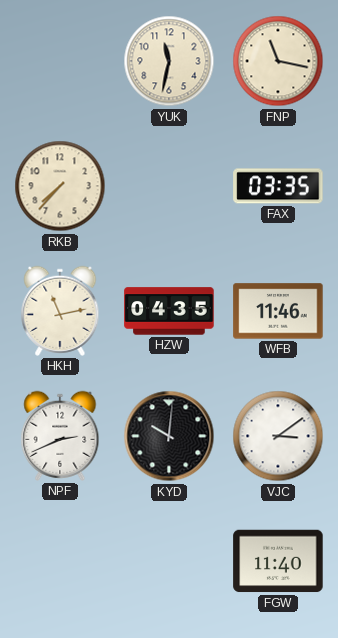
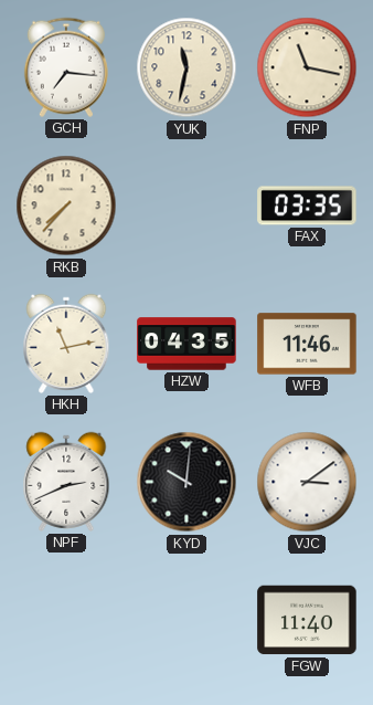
GCH: none -> 7:16 (66, 67)
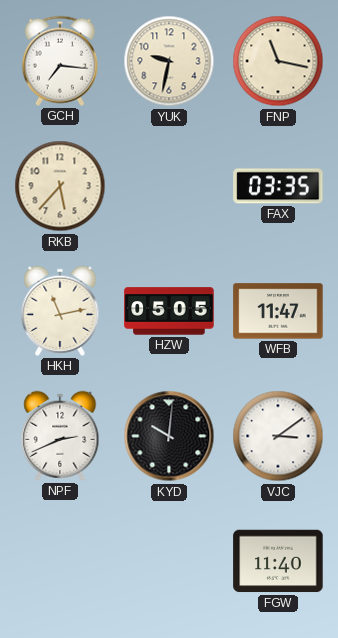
YUK: 11:32 -> 9:32 (169, 61)
RKB: 7:37 -> 5:37 (60, 186)
HZW: 04:35 -> 05:05 (169, 311)
WFB: 11:46 -> 11:47 (278, 311)
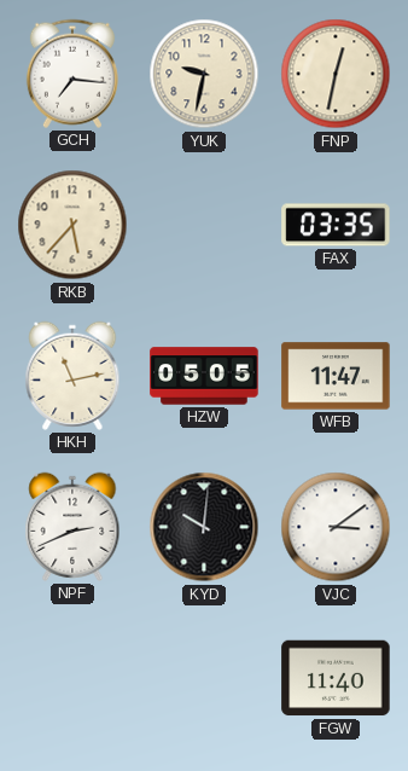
FNP: 11:17 -> 12:32 (336, 74)
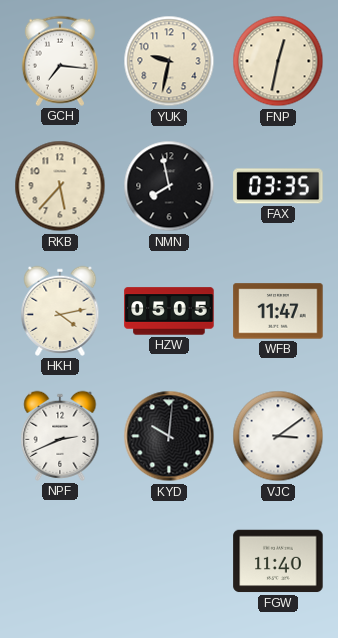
NMN: none -> 7:58 (169, 186)
HKH: 11:13 -> 4:13 (60, 311)
